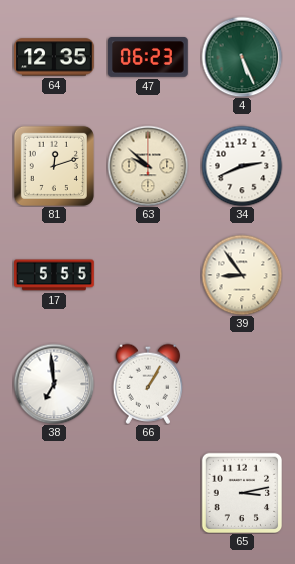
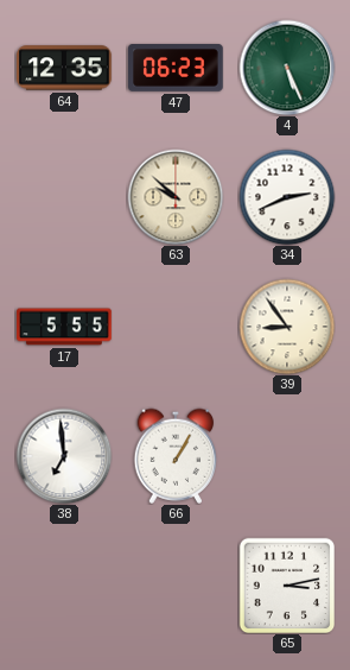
81: 12:12 -> none (54, 166)
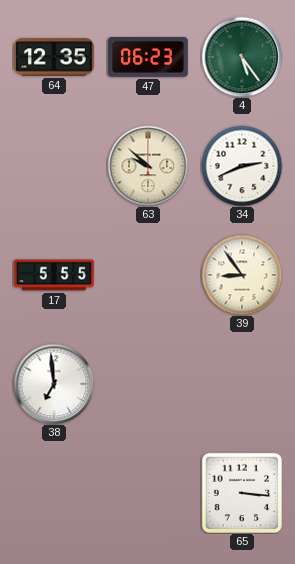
4: 5:26 -> 5:24 (242, 57)
66: 1:05 -> none (176, 456)
65: 3:13 -> 3:16 (242, 493)
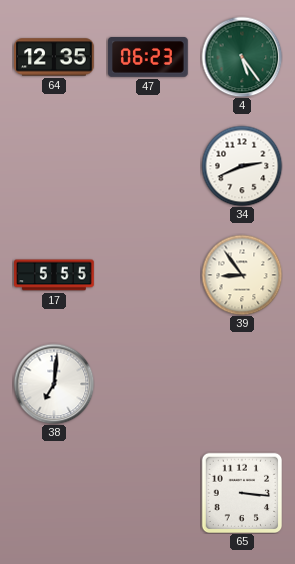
63: 9:52 -> none (148, 166)
38: 6:59 -> 7:01 (54, 384)
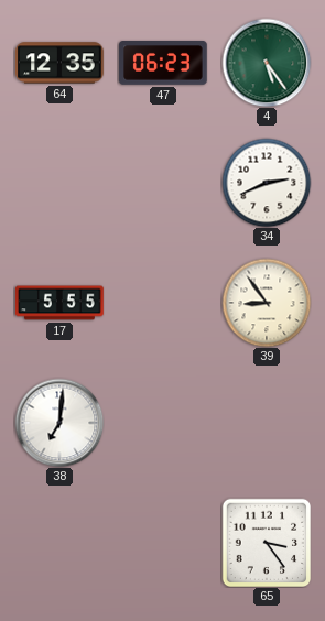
65: 3:16 -> 3:24 (267, 543)
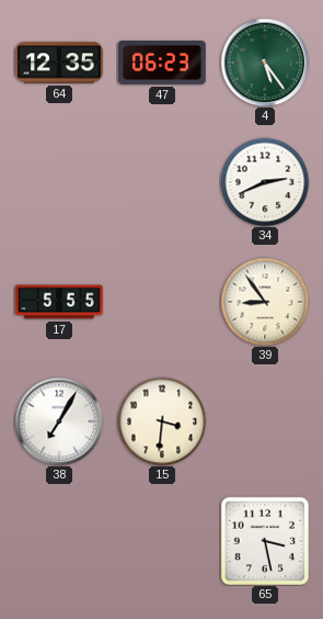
38: 7:01 -> 7:05 (59, 421)
15: none -> 3:31 (162, 421)
65: 3:24 -> 3:28 (265, 541)
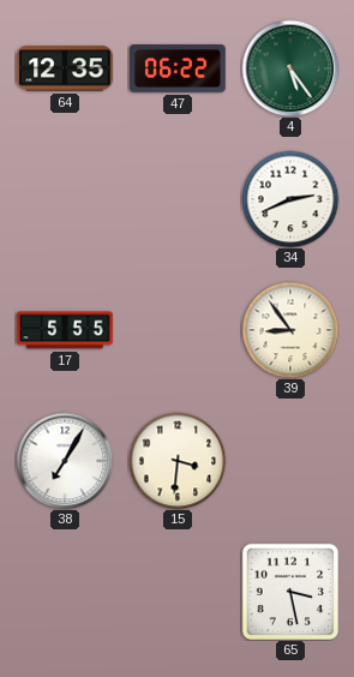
47: 06:23 -> 06:22 (178, 68)
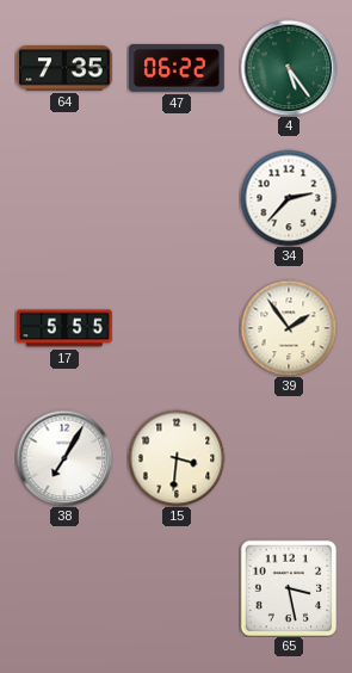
64: 12:35 -> 7:35 (64, 68)
34: 2:41 -> 2:37 (289, 198)
39: 8:54 -> 1:54 (289, 328)
